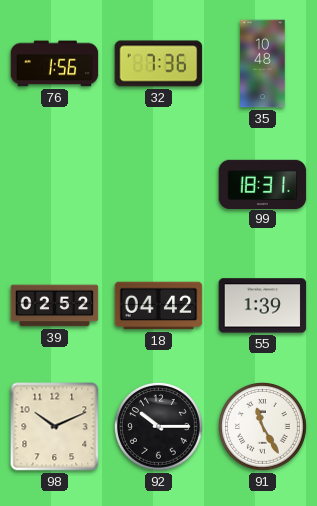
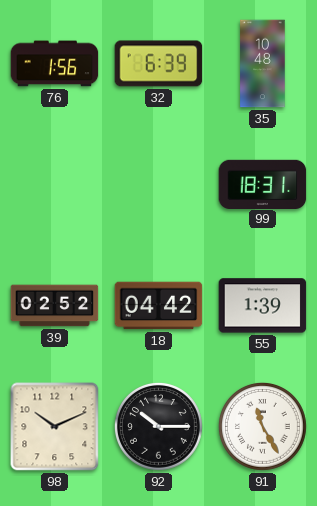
32: 7:36 -> 6:39 (159, 64)
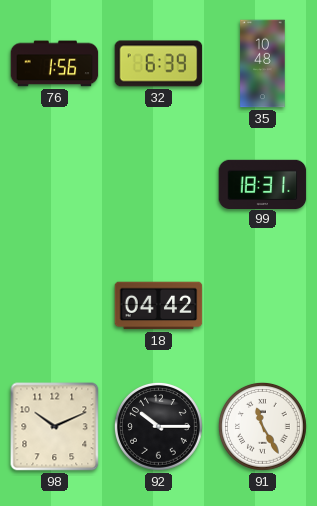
39: 02:52 -> none (55, 306)
55: 1:39 -> none (263, 306)
